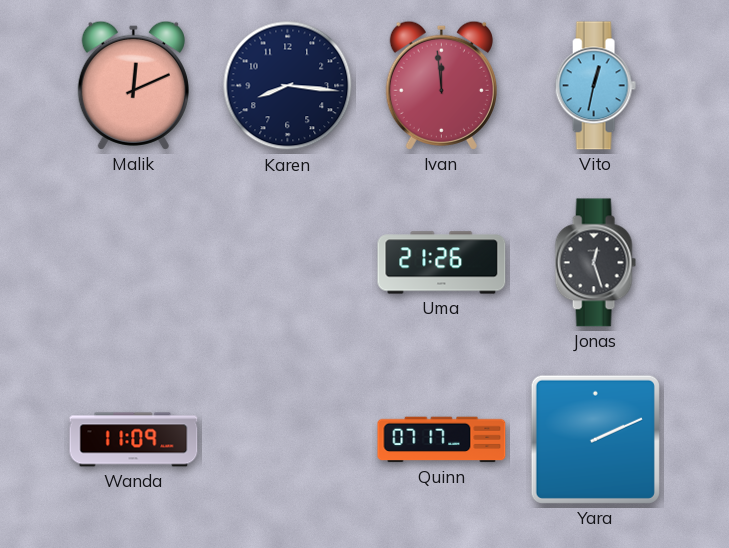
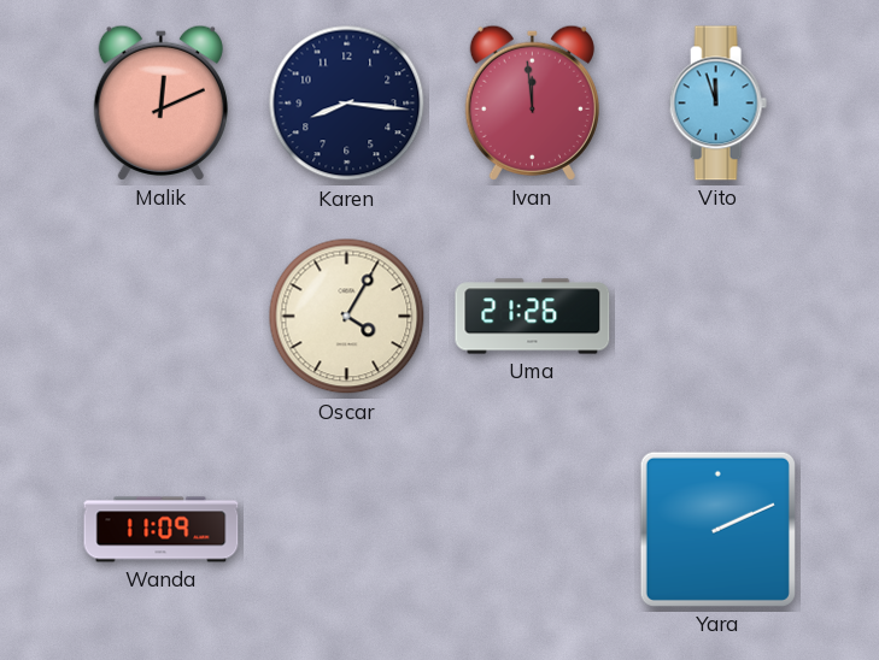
Vito: 12:32 -> 11:57 (717, 104)
Oscar: none -> 4:05 (347, 317)
Jonas: 12:27 -> none (595, 263)
Quinn: 07:17 -> none (442, 440)
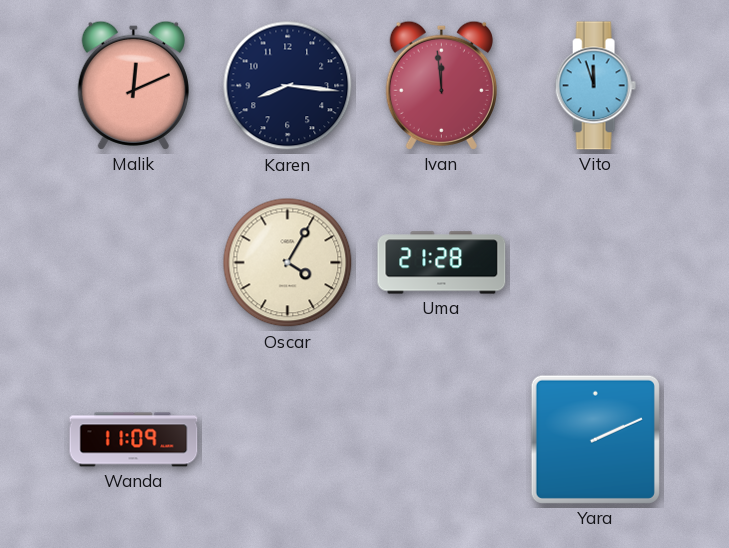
Uma: 21:26 -> 21:28 (442, 263)
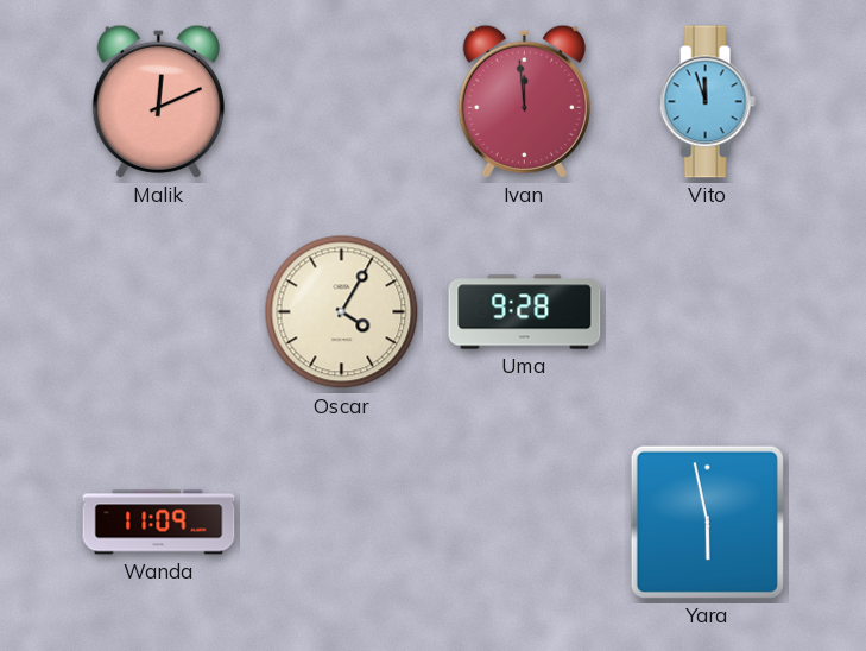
Karen: 8:16 -> none (288, 86)
Uma: 21:28 -> 9:28 (525, 312)
Yara: 2:11 -> 5:58 (707, 522)
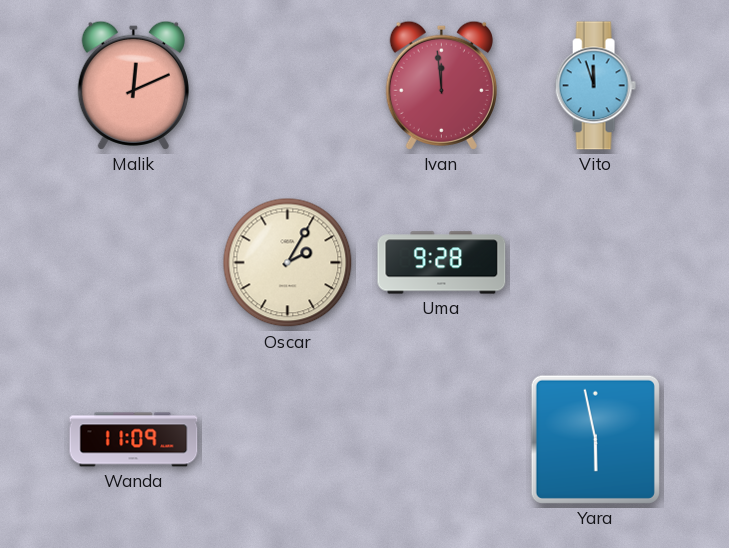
Oscar: 4:05 -> 2:05 (288, 263)
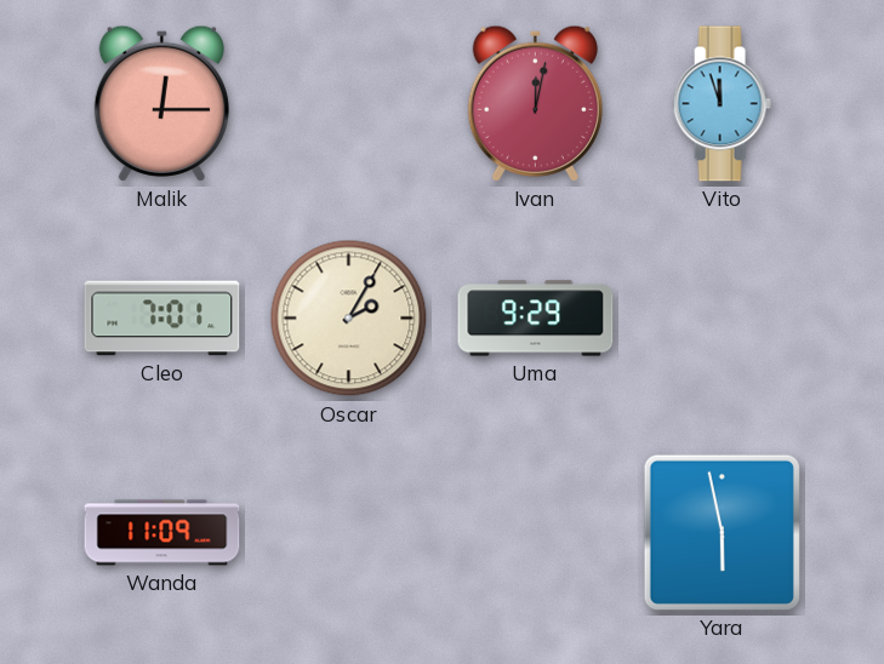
Malik: 12:11 -> 12:15 (161, 103)
Ivan: 11:59 -> 12:02 (535, 103)
Cleo: none -> 7:01 (162, 319)
Uma: 9:28 -> 9:29 (536, 319)
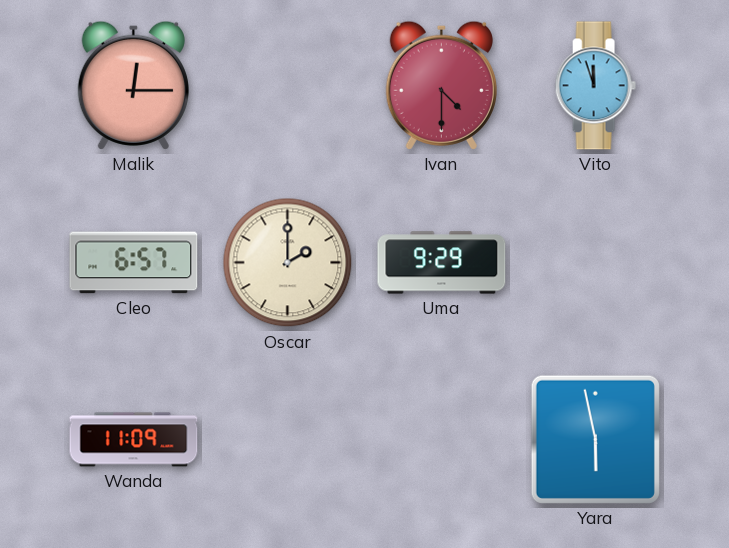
Ivan: 12:02 -> 4:30 (441, 85)
Cleo: 7:01 -> 6:57 (134, 263)
Oscar: 2:05 -> 2:00 (288, 263)
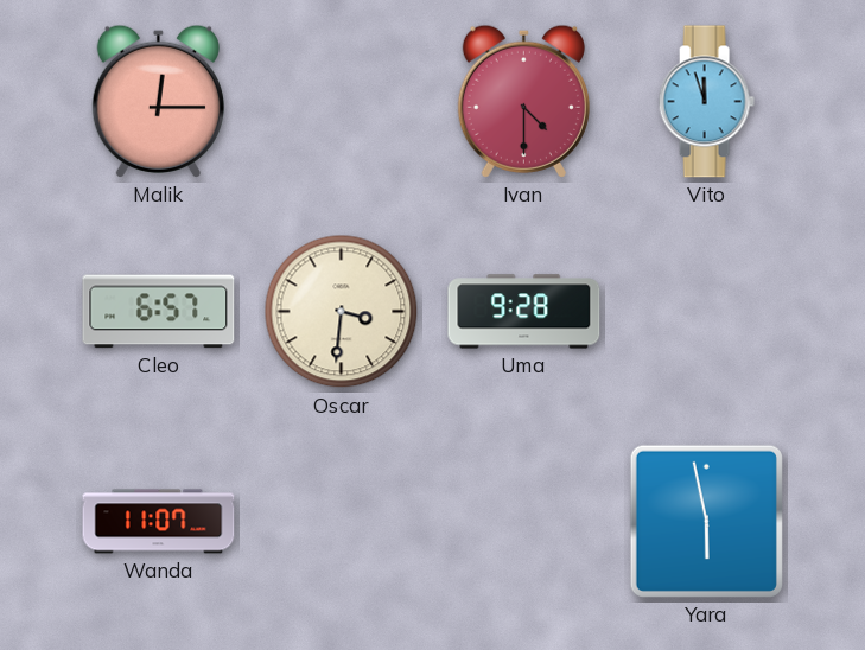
Oscar: 2:00 -> 3:31 (342, 312)
Uma: 9:29 -> 9:28 (524, 312)
Wanda: 11:09 -> 11:07 (159, 522)
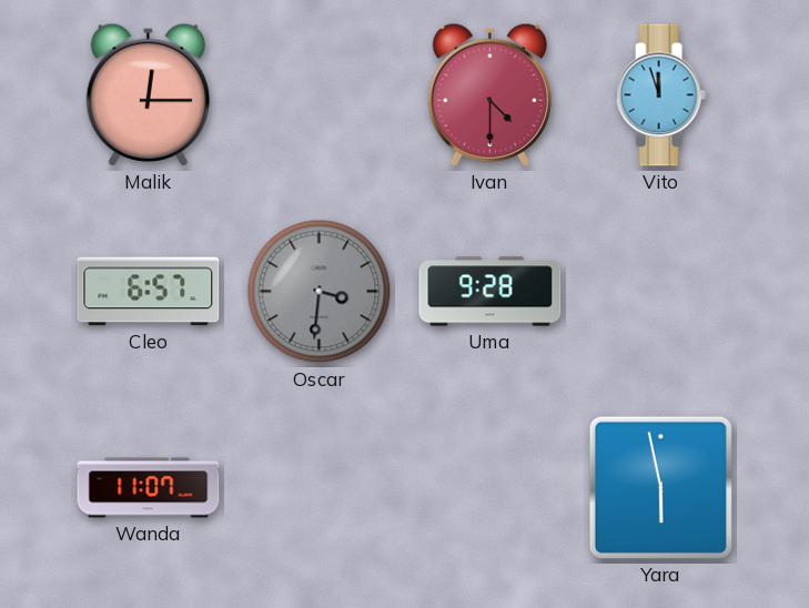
Oscar dial: cream -> grey (320, 292)
